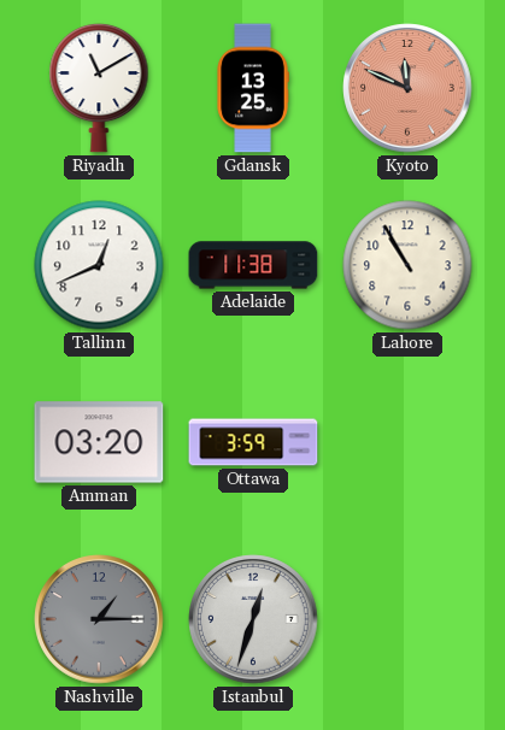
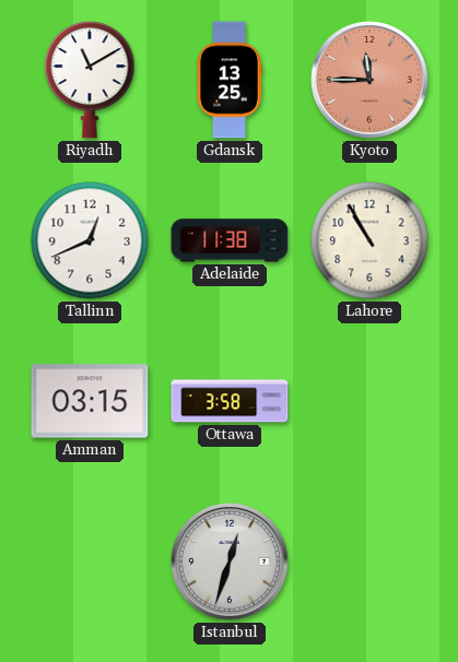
Kyoto: 11:49 -> 11:45 (369, 80)
Amman: 03:20 -> 03:15 (90, 401)
Ottawa: 3:59 -> 3:58 (230, 401)
Nashville: 1:15 -> none (99, 619)
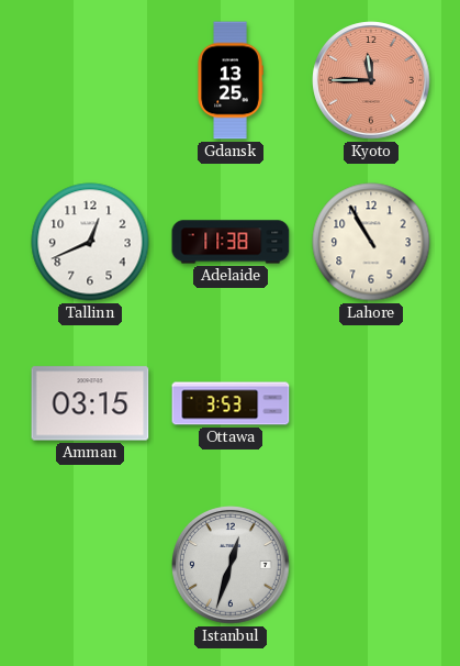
Riyadh: 11:10 -> none (90, 80)
Ottawa: 3:58 -> 3:53 (231, 403)
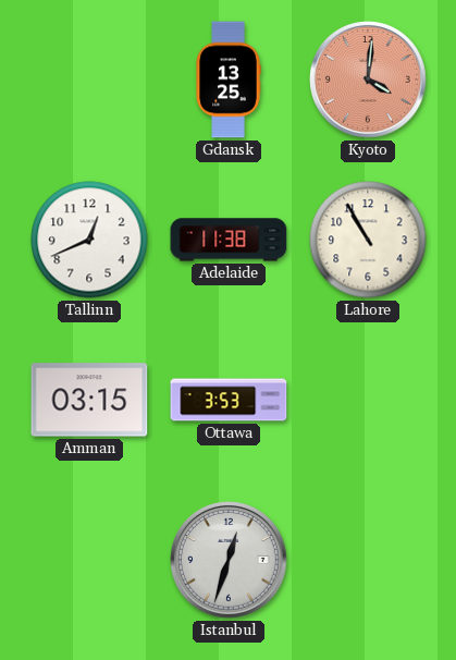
Kyoto: 11:45 -> 4:01 (368, 80)
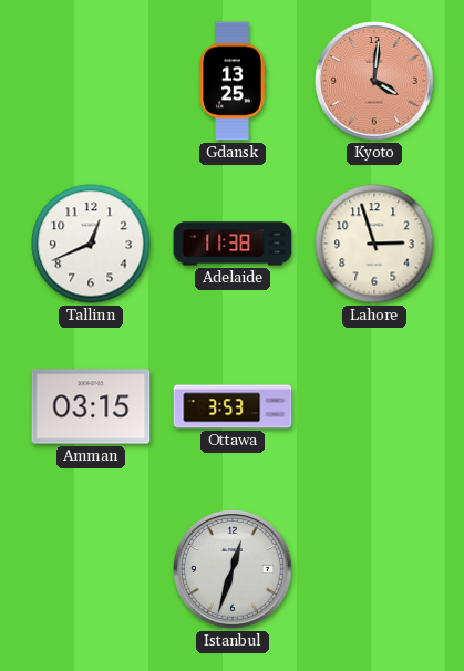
Lahore: 10:55 -> 2:57 (374, 244)
